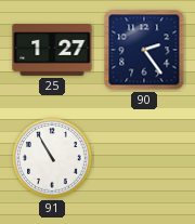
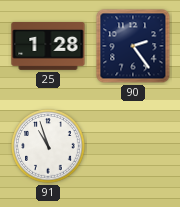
25: 1:27 -> 1:28 (48, 47)
91: 10:55 -> 10:57 (48, 146)
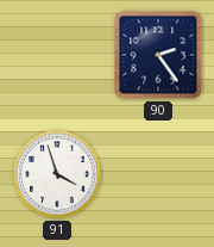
25: 1:28 -> none (48, 47)
91: 10:57 -> 3:57 (57, 174)
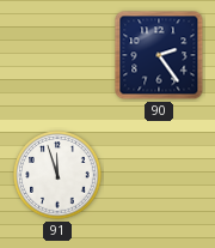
91: 3:57 -> 11:57 (57, 175)
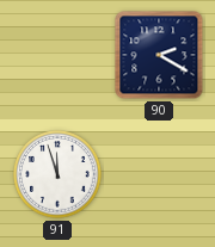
90: 2:24 -> 2:20 (159, 55)
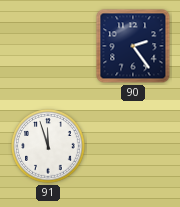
90: 2:20 -> 2:24 (133, 46)
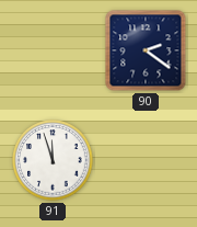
90: 2:24 -> 2:21 (146, 50)
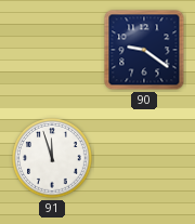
90: 2:21 -> 9:21 (144, 50)
